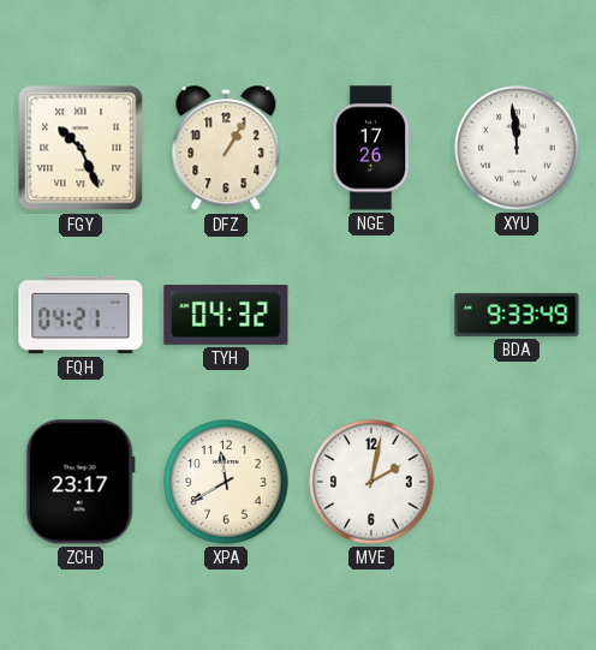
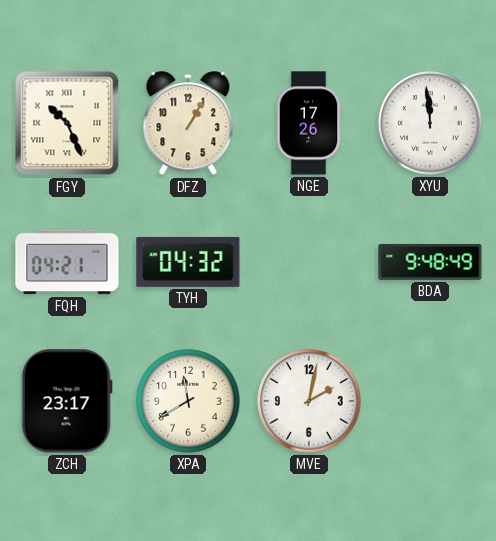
BDA: 9:33 -> 9:48 (430, 262)
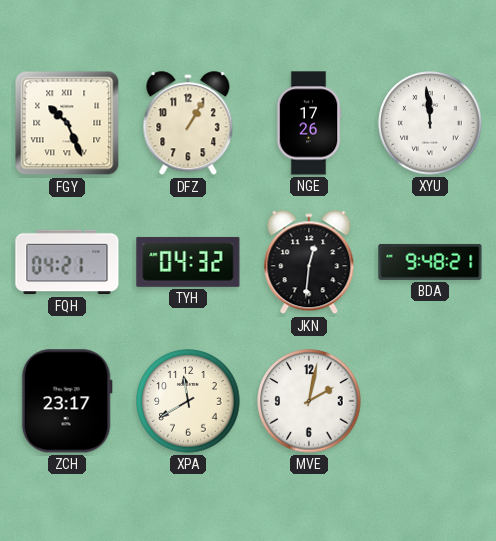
JKN: none -> 12:31 (309, 263)
BDA: 9:48:49 -> 9:48:21 (430, 262)
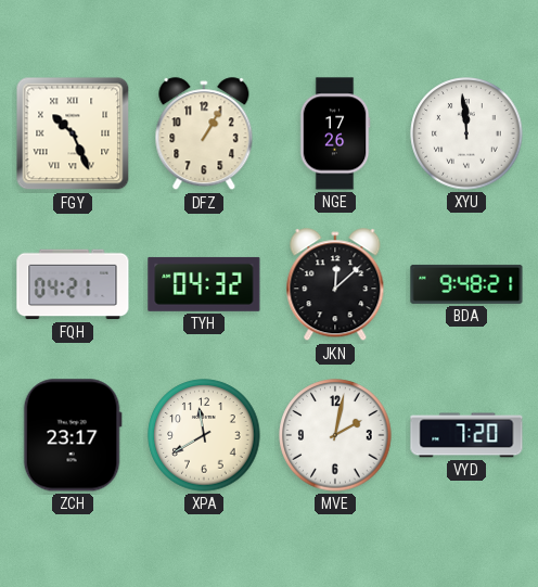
JKN: 12:31 -> 12:08 (335, 285)
VYD: none -> 7:20 (466, 435)
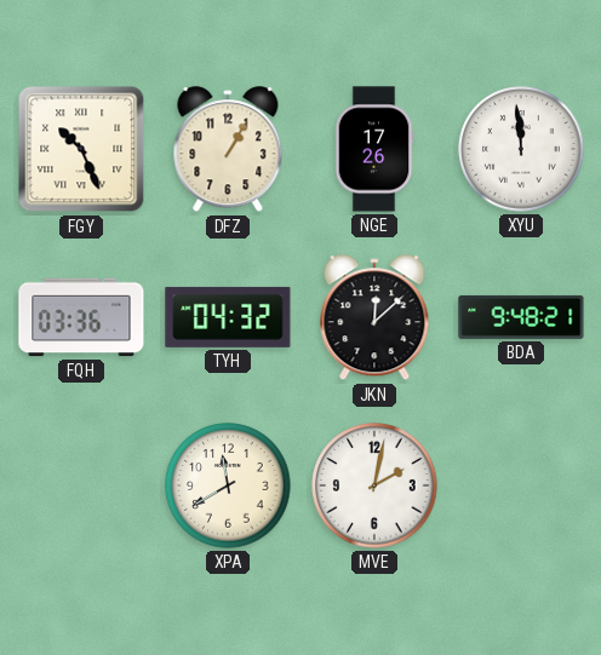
FQH: 04:21 -> 03:36 (81, 317)
ZCH: 23:17 -> none (73, 435)
VYD: 7:20 -> none (466, 435)
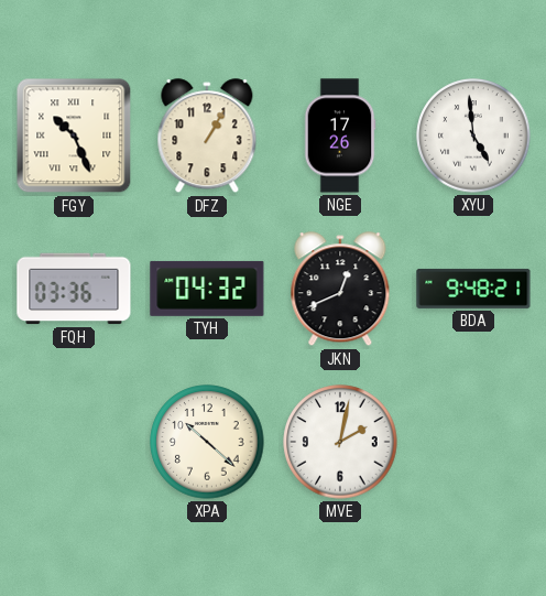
XYU: 11:59 -> 4:59 (473, 136)
JKN: 12:08 -> 12:41 (340, 290)
XPA: 11:40 -> 10:22 (207, 442)
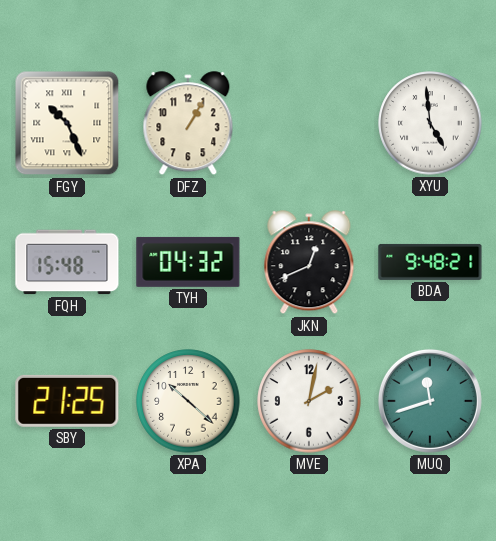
NGE: 17:26 -> none (340, 136)
FQH: 03:36 -> 15:48 (67, 262)
SBY: none -> 21:25 (67, 401)
MUQ: none -> 11:42 (430, 401)
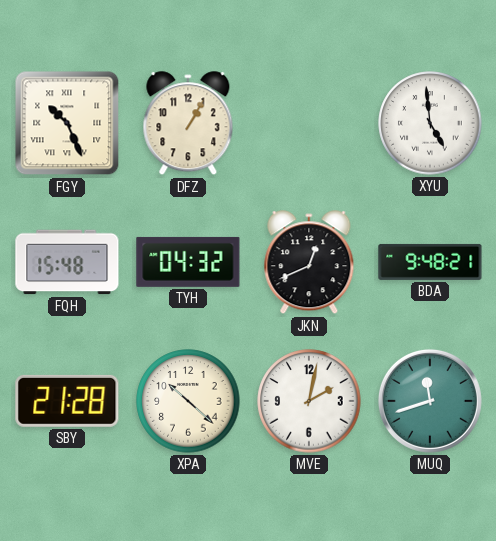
SBY: 21:25 -> 21:28 (67, 401)
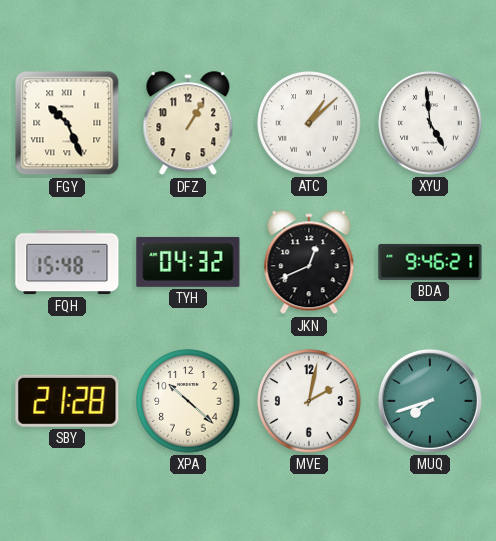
ATC: none -> 1:08 (309, 123)
BDA: 9:48 -> 9:46 (430, 262)
MUQ: 11:42 -> 7:42 (430, 401)
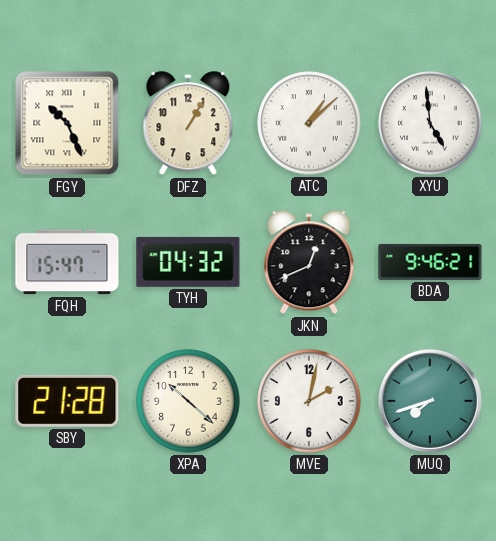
FQH: 15:48 -> 15:47 (67, 262)
